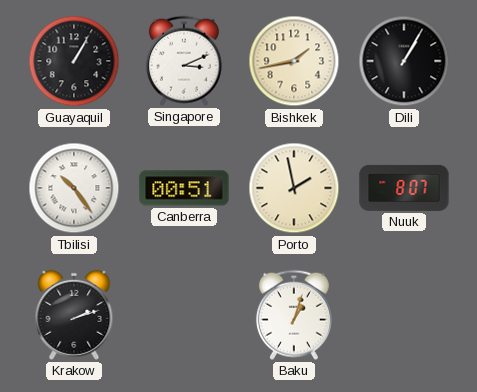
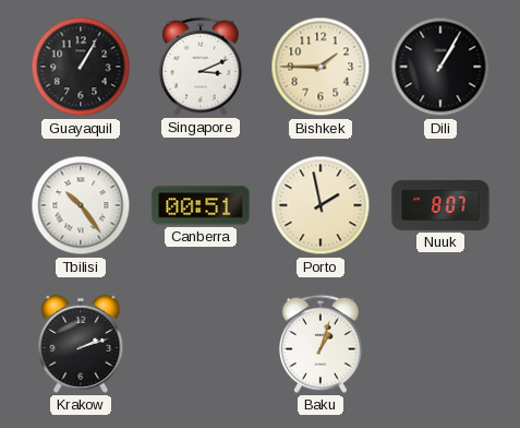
Bishkek: 1:43 -> 1:45 (321, 67)
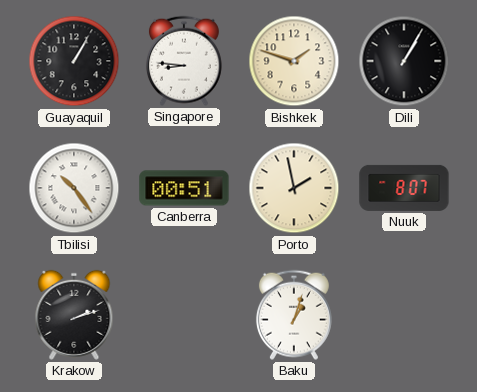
Singapore: 3:11 -> 8:46 (184, 61)
Bishkek: 1:45 -> 1:48 (294, 61)
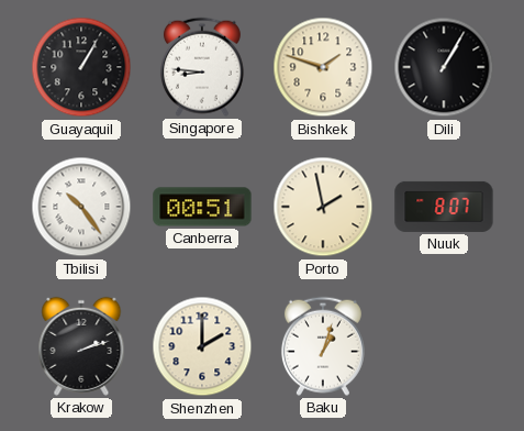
Shenzhen: none -> 2:00 (202, 346)
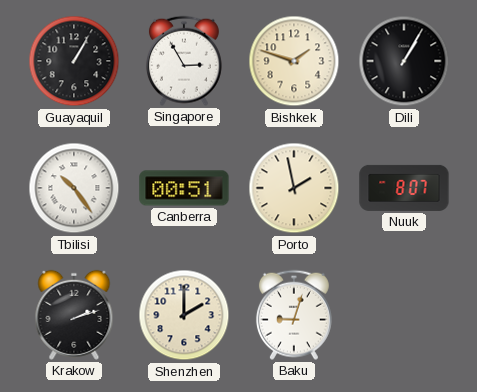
Singapore: 8:46 -> 2:55 (184, 61)
Baku: 1:03 -> 9:03 (294, 315)
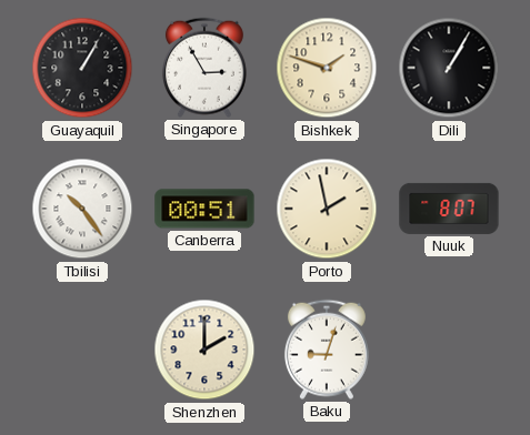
Krakow: 2:12 -> none (74, 315)
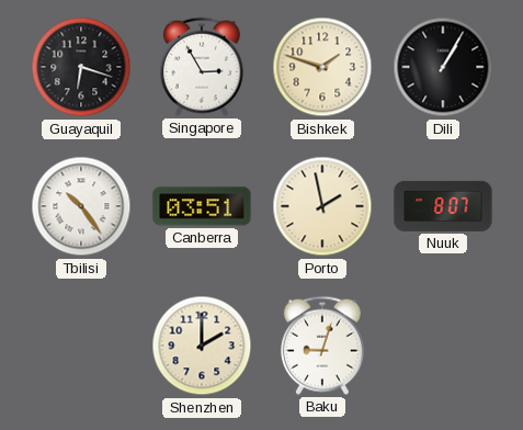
Guayaquil: 1:05 -> 6:18 (81, 67)
Canberra: 00:51 -> 03:51 (202, 206)
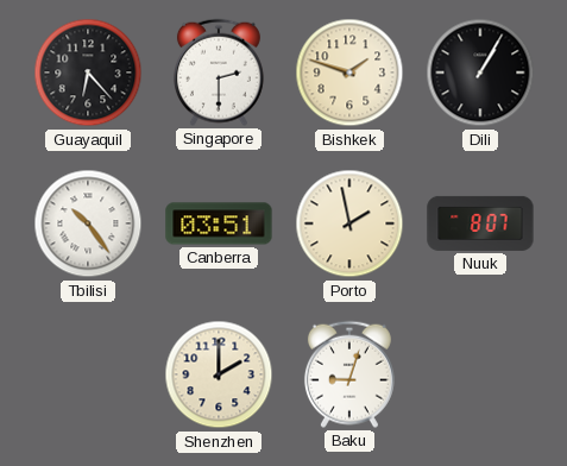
Guayaquil: 6:18 -> 6:23 (88, 73)
Singapore: 2:55 -> 2:30 (219, 73)
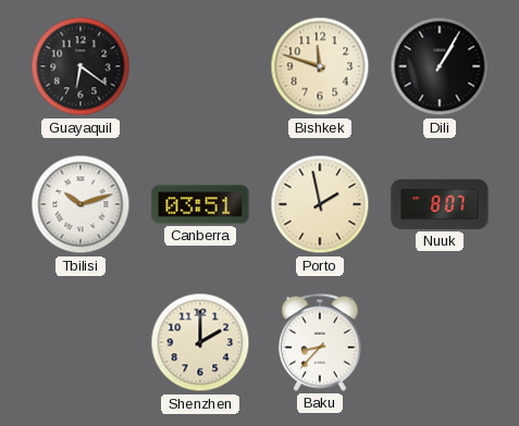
Guayaquil: 6:23 -> 6:21 (81, 66)
Singapore: 2:30 -> none (219, 73)
Bishkek: 1:48 -> 11:48 (320, 66)
Tbilisi: 10:24 -> 10:12 (81, 204)
Baku: 9:03 -> 8:37 (320, 342)
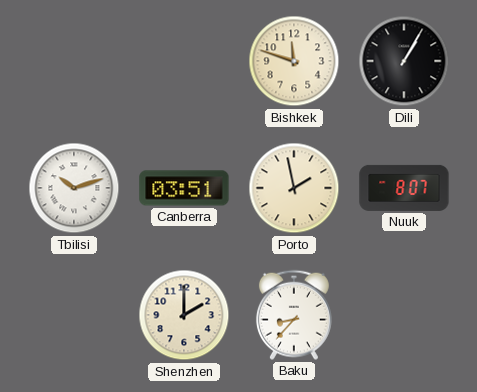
Guayaquil: 6:21 -> none (81, 66)
